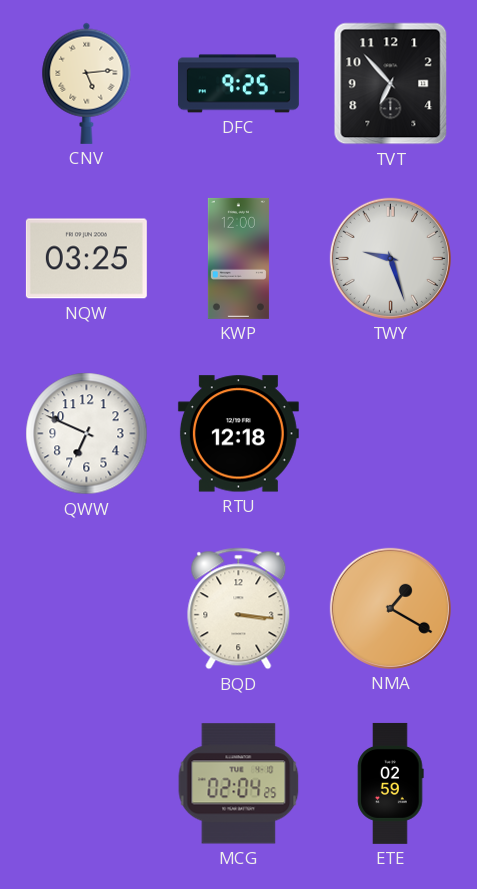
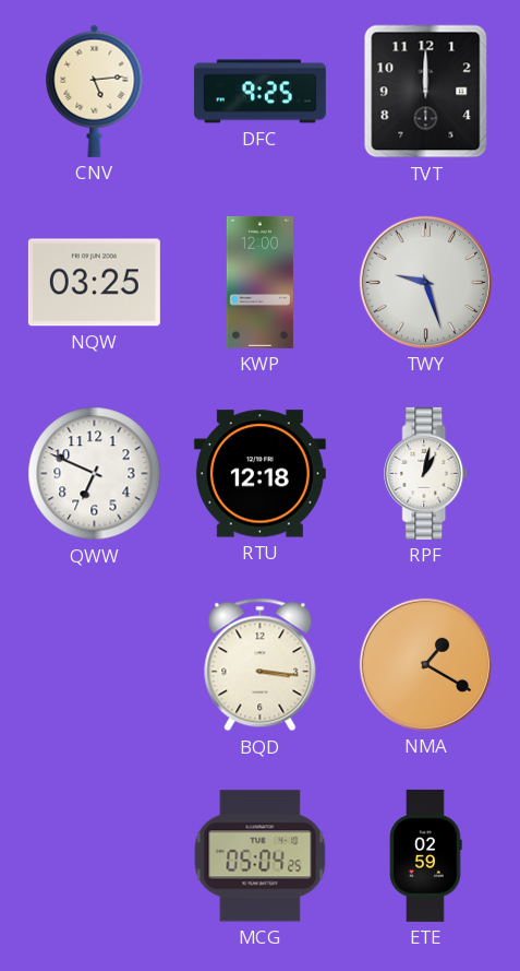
TVT: 6:53 -> 12:00 (426, 92)
RPF: none -> 1:02 (426, 473)
MCG: 02:04 -> 05:04 (261, 856)
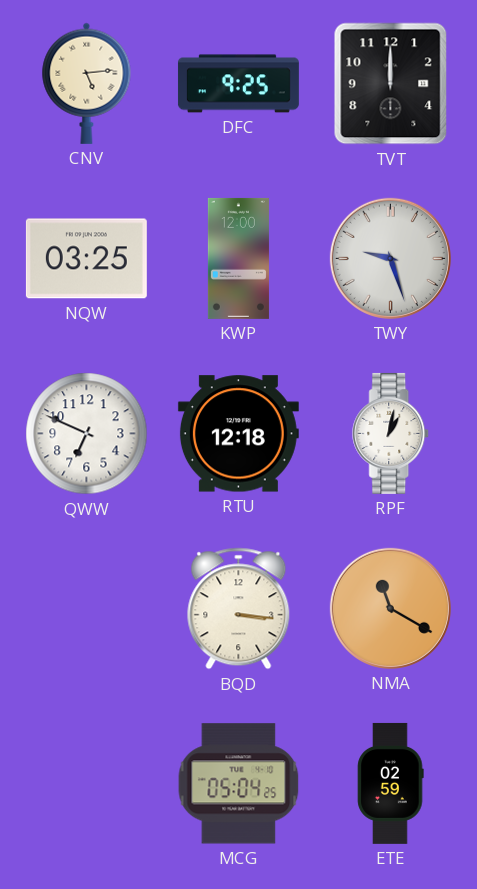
NMA: 1:20 -> 11:20 (390, 608)
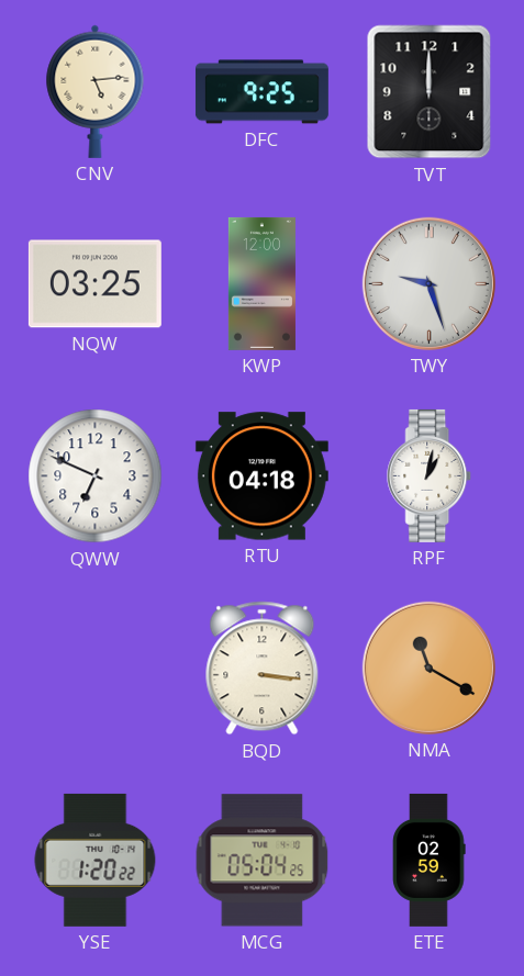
RTU: 12:18 -> 04:18 (261, 476)
YSE: none -> 1:20 (96, 860)
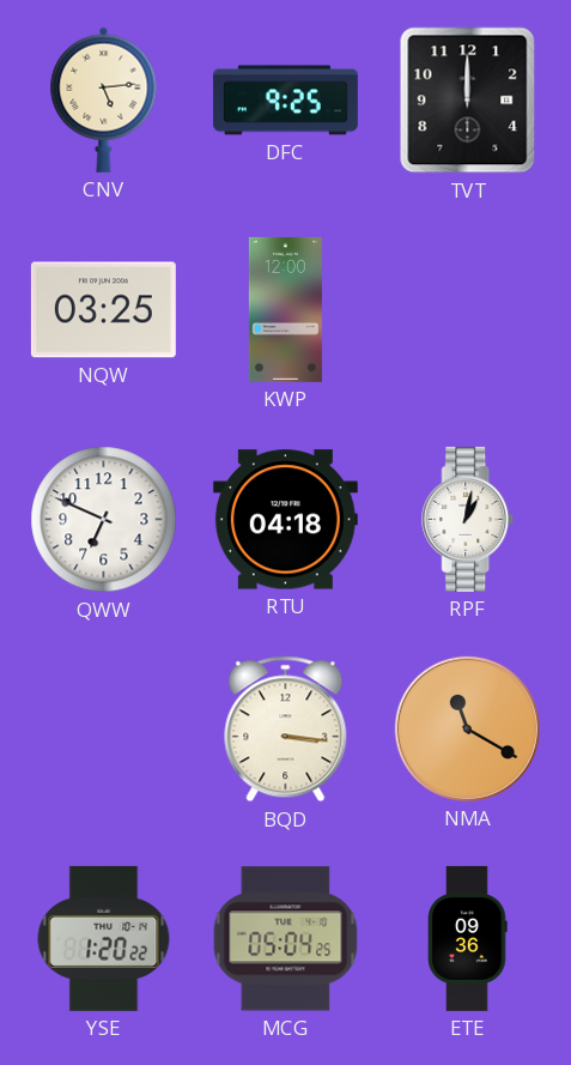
TWY: 9:27 -> none (428, 283)
ETE: 02:59 -> 09:36 (468, 938)
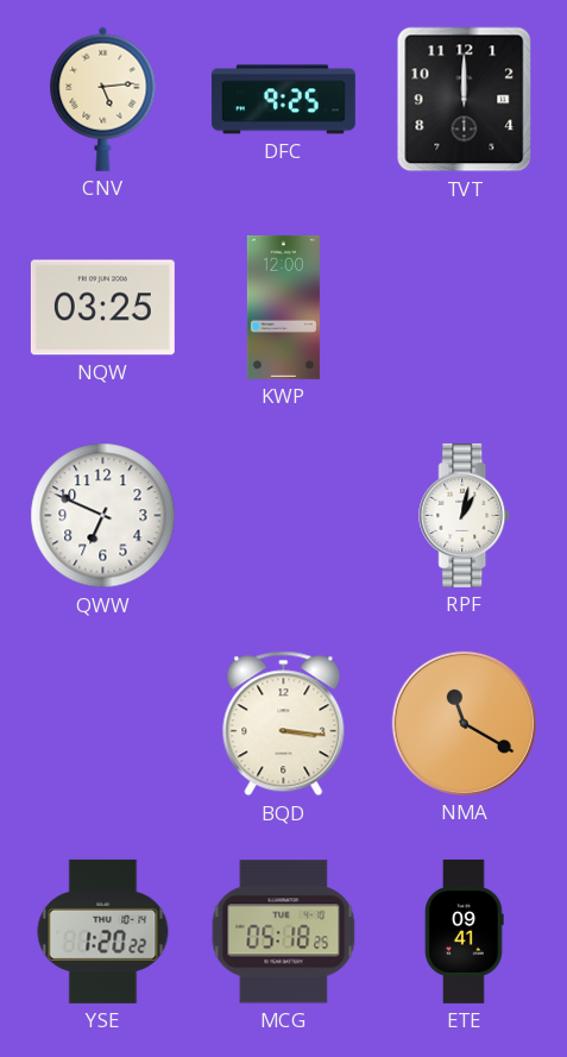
RTU: 04:18 -> none (285, 520)
MCG: 05:04 -> 05:18 (284, 932)
ETE: 09:36 -> 09:41 (465, 931)
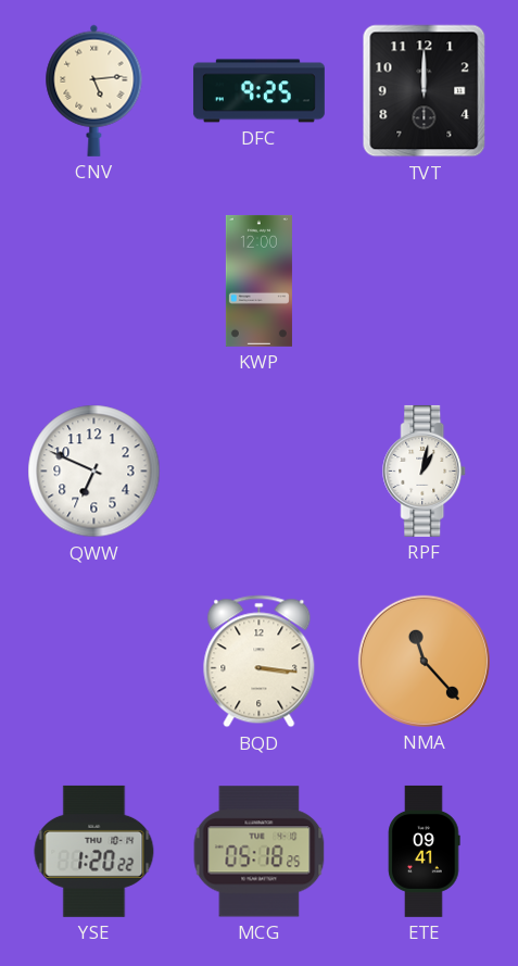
NQW: 03:25 -> none (102, 308)
NMA: 11:20 -> 11:23 (424, 661)
